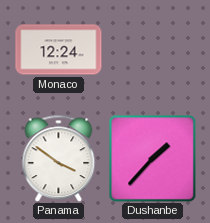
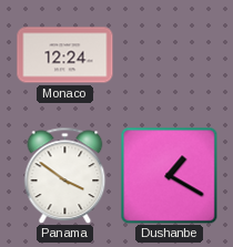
Dushanbe: 1:37 -> 1:20 (169, 175)
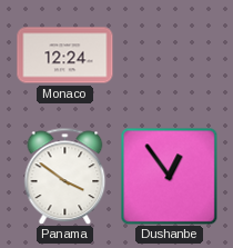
Dushanbe: 1:20 -> 12:54 (169, 176)
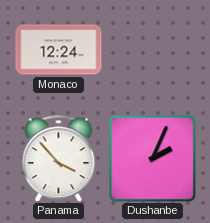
Panama: 3:51 -> 3:53 (59, 158)
Dushanbe: 12:54 -> 2:04 (152, 158)
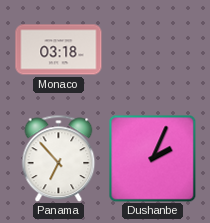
Monaco: 12:24 -> 03:18 (59, 50)
Panama: 3:53 -> 6:53 (59, 158)
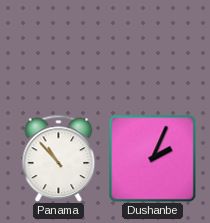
Monaco: 03:18 -> none (59, 50)
Panama: 6:53 -> 10:53 (59, 158)
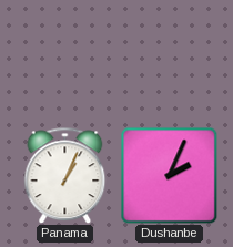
Panama: 10:53 -> 1:04 (65, 175)
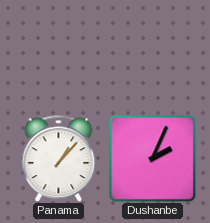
Panama: 1:04 -> 1:07 (59, 158)
